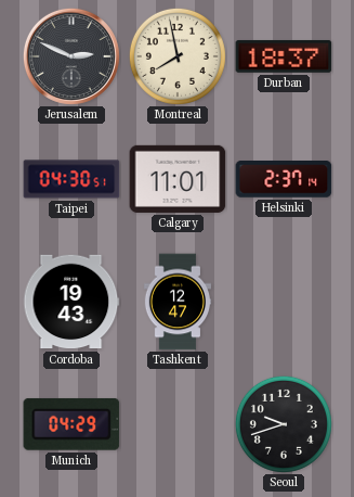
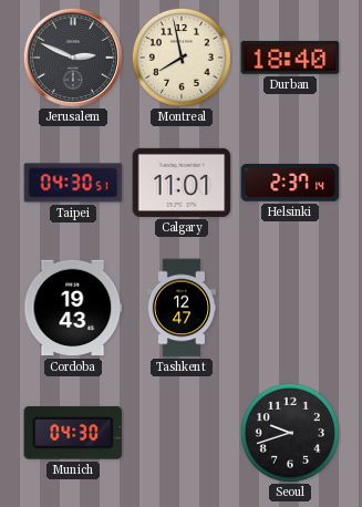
Durban: 18:37 -> 18:40 (290, 58)
Munich: 04:29 -> 04:30 (73, 433)
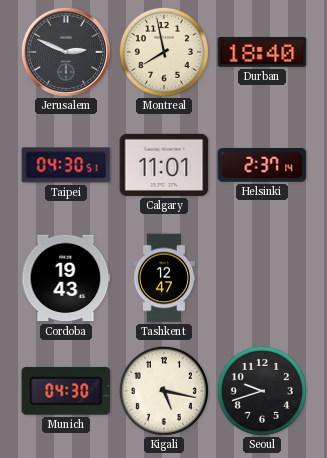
Kigali: none -> 5:17 (164, 391)
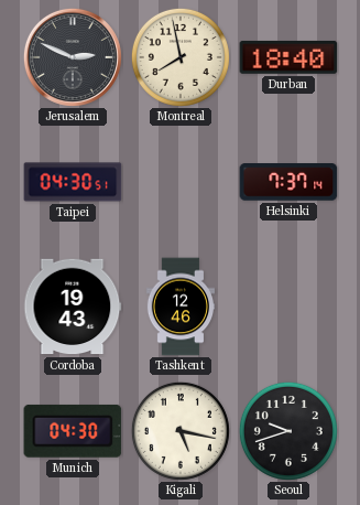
Calgary: 11:01 -> none (164, 165)
Helsinki: 2:37 -> 7:37 (288, 183)
Tashkent: 12:47 -> 12:46 (181, 307)
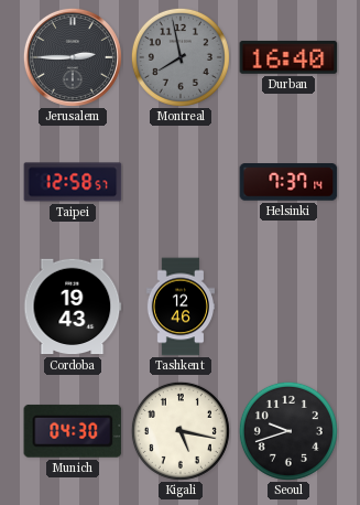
Jerusalem: 2:49 -> 2:45 (73, 57)
Montreal dial: cream -> grey (181, 57)
Durban: 18:40 -> 16:40 (288, 57)
Taipei: 04:30 -> 12:58 (73, 182)
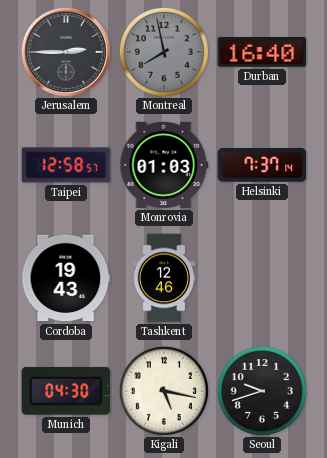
Monrovia: none -> 01:03 (164, 165)
